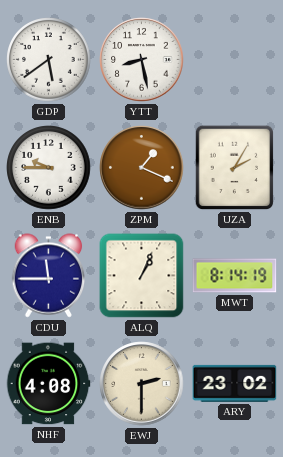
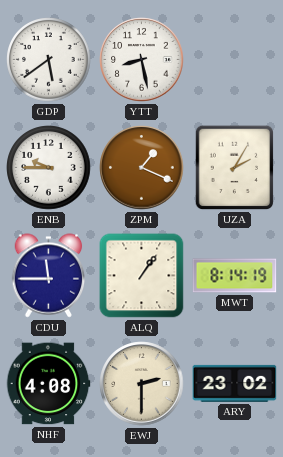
ALQ: 1:04 -> 1:06 (142, 276)
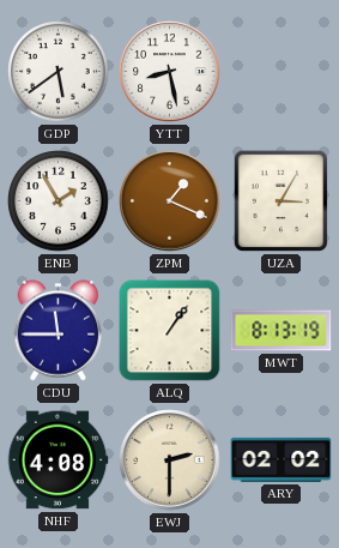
ENB: 9:45 -> 1:55 (59, 201)
UZA: 2:05 -> 3:05 (282, 201)
MWT: 8:14 -> 8:13 (282, 331)
ARY: 23:02 -> 02:02 (282, 459)
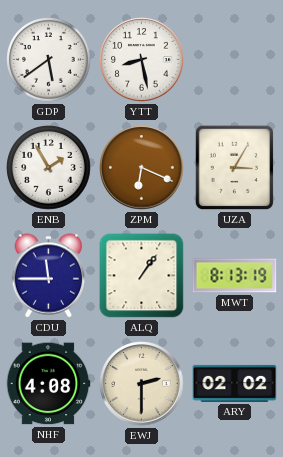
ZPM: 1:19 -> 6:19 (142, 168)
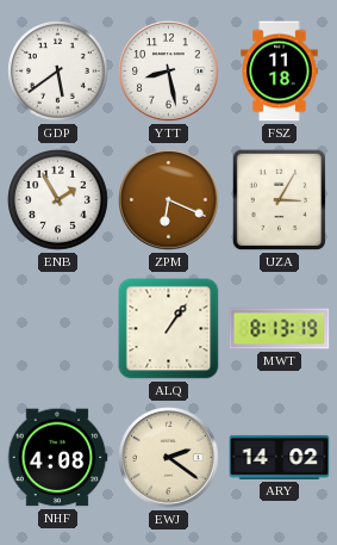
FSZ: none -> 11:18 (280, 72)
CDU: 11:45 -> none (49, 276)
EWJ: 2:30 -> 2:21 (169, 458)
ARY: 02:02 -> 14:02 (280, 457)
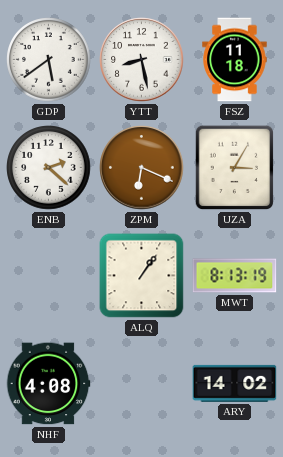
ENB: 1:55 -> 2:22 (49, 168)
EWJ: 2:21 -> none (169, 458)
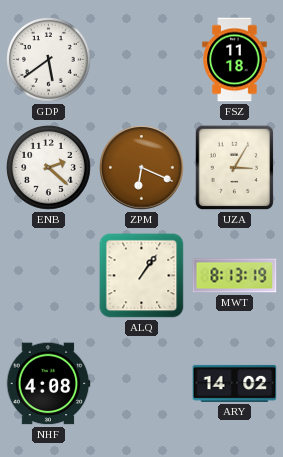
YTT: 8:28 -> none (142, 60)
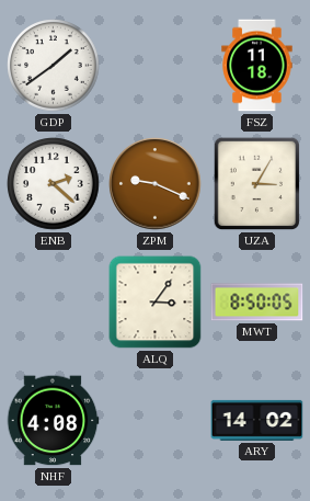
GDP: 5:39 -> 1:39 (54, 66)
ZPM: 6:19 -> 9:19 (156, 184)
ALQ: 1:06 -> 3:06 (156, 303)
MWT: 8:13 -> 8:50 (257, 303)
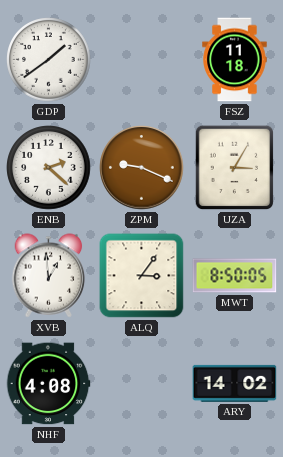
XVB: none -> 12:59 (49, 276)
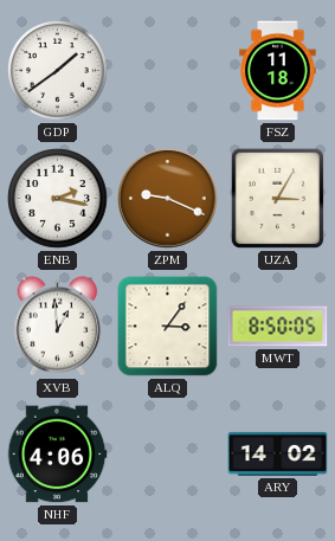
ENB: 2:22 -> 2:17 (58, 199)
NHF: 4:08 -> 4:06 (57, 455)
